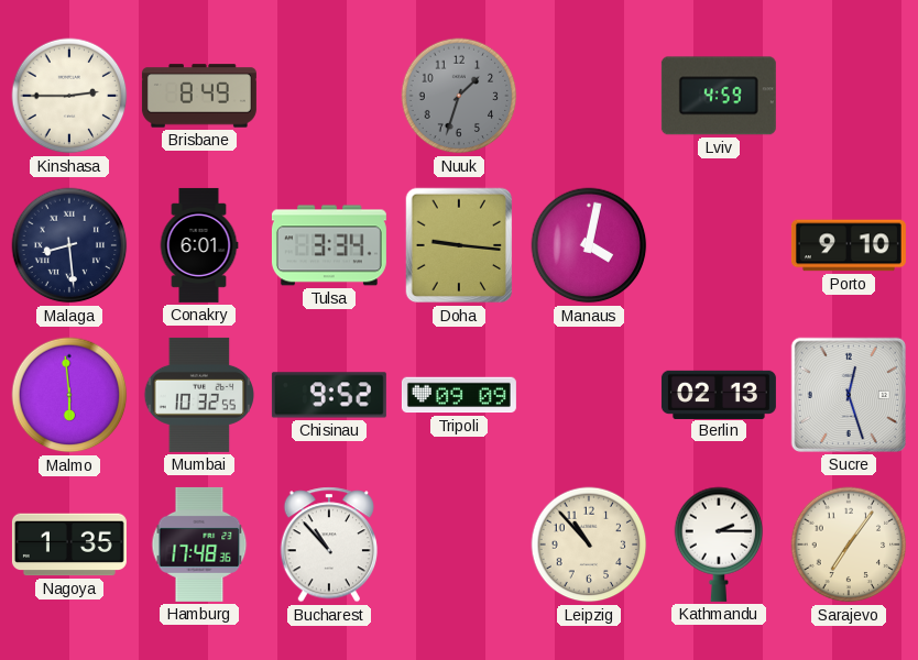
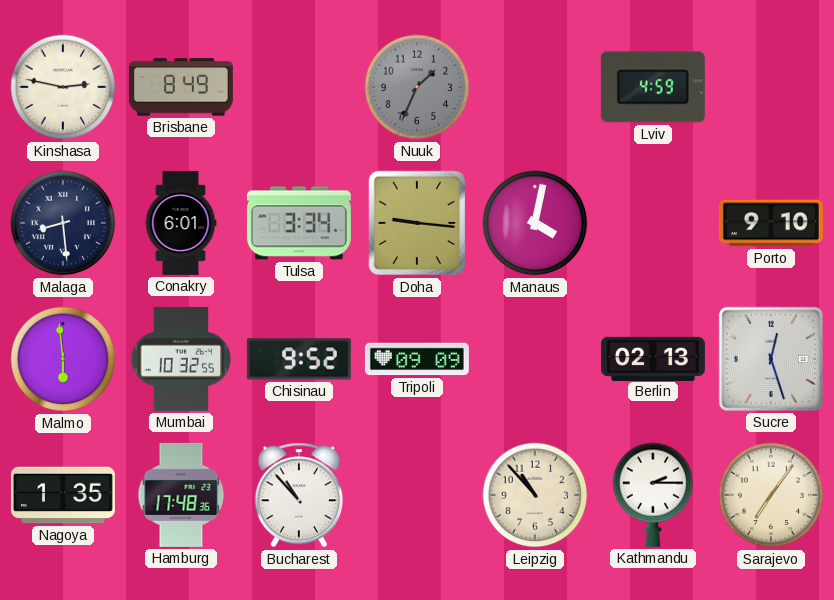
Kinshasa: 2:45 -> 2:47 (63, 87)
Nuuk: 1:33 -> 1:34 (417, 87)
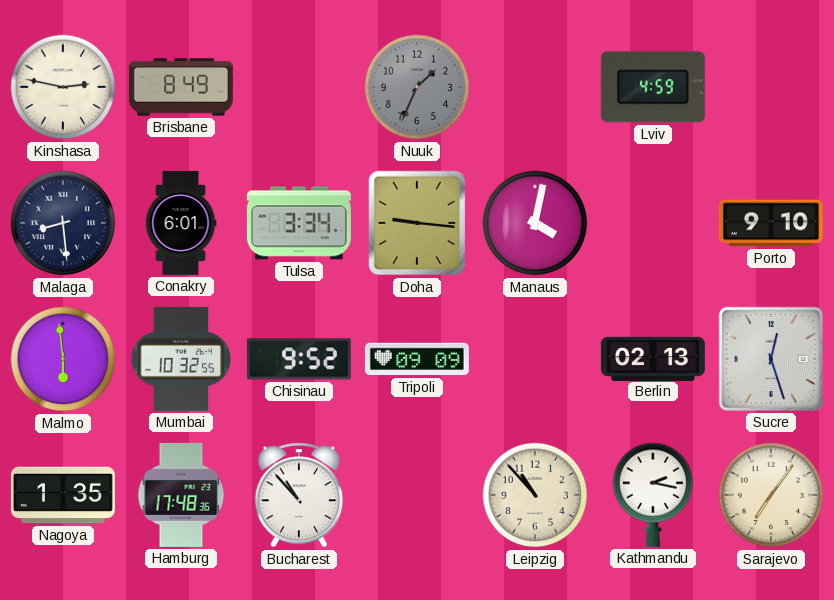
Kathmandu: 2:15 -> 2:17 (653, 495)
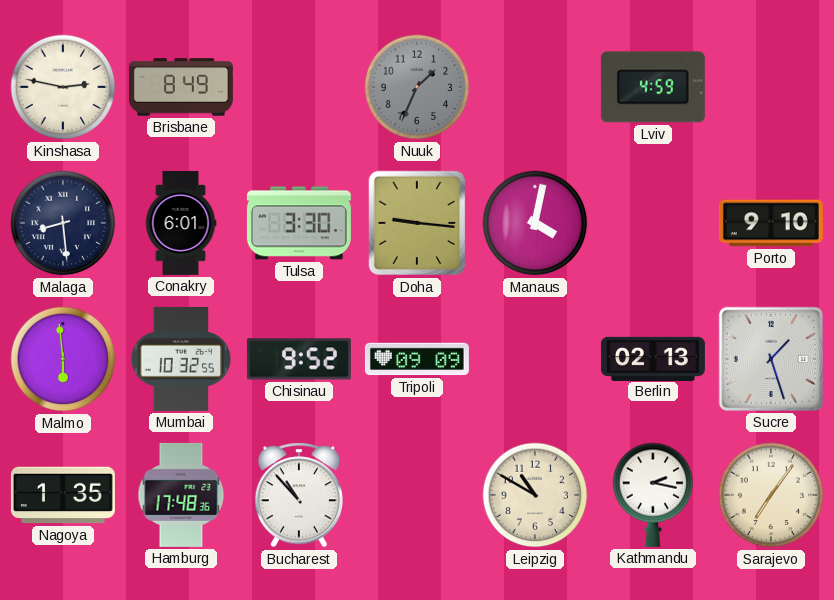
Tulsa: 3:34 -> 3:30 (299, 223)
Sucre: 12:27 -> 1:27 (771, 359)
Leipzig: 10:53 -> 10:50 (535, 495)
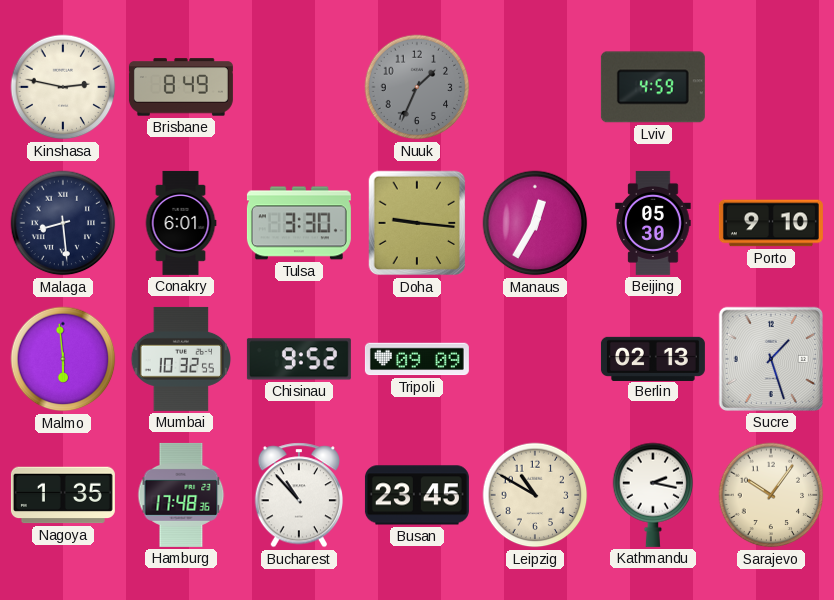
Manaus: 4:02 -> 12:35 (535, 223)
Beijing: none -> 05:30 (653, 223)
Busan: none -> 23:45 (417, 495)
Sarajevo: 7:06 -> 10:06 (771, 495)
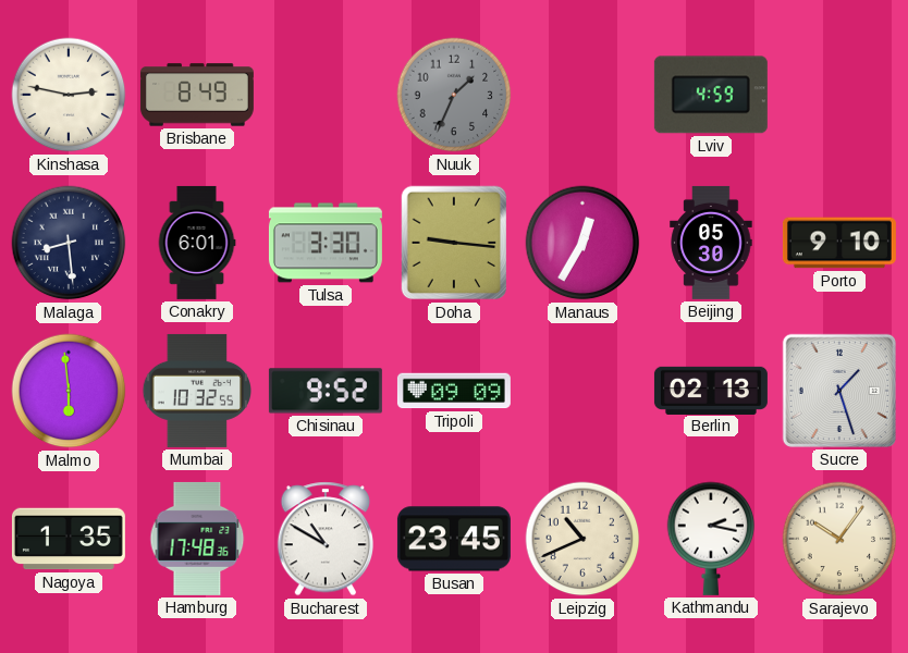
Bucharest: 10:53 -> 10:50 (324, 539)
Leipzig: 10:50 -> 10:41 (582, 539)
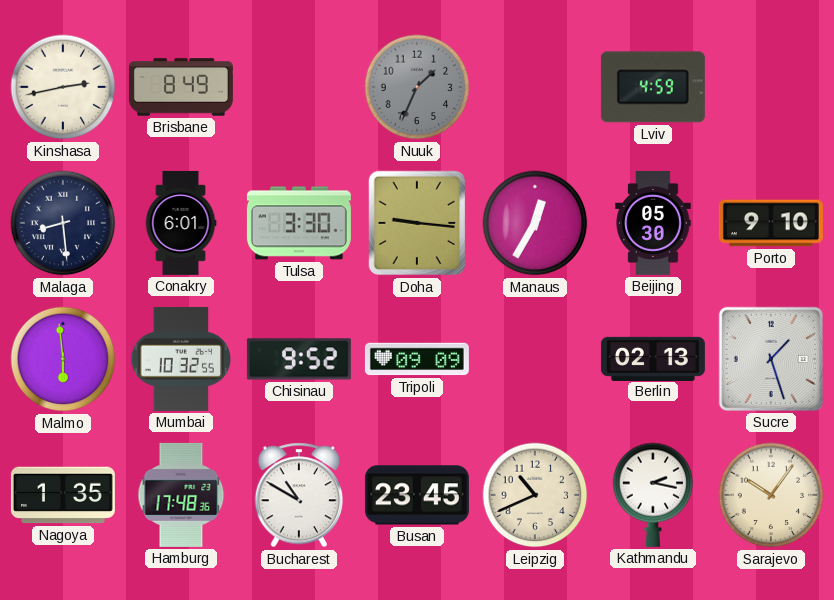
Kinshasa: 2:47 -> 2:43 (63, 87)
